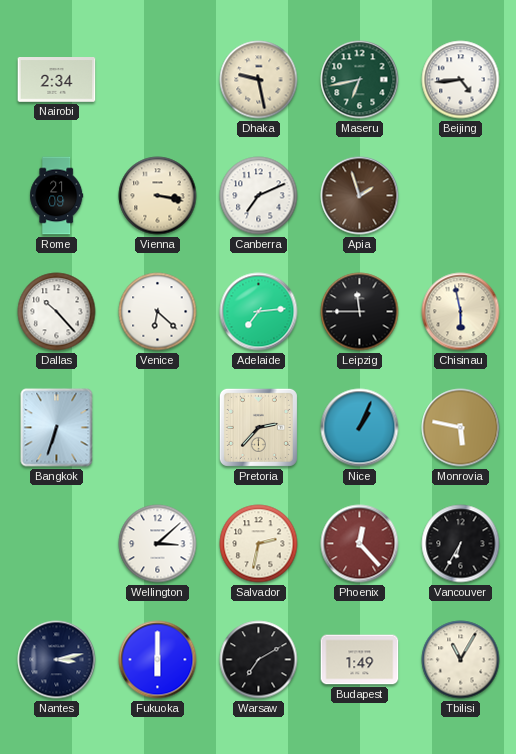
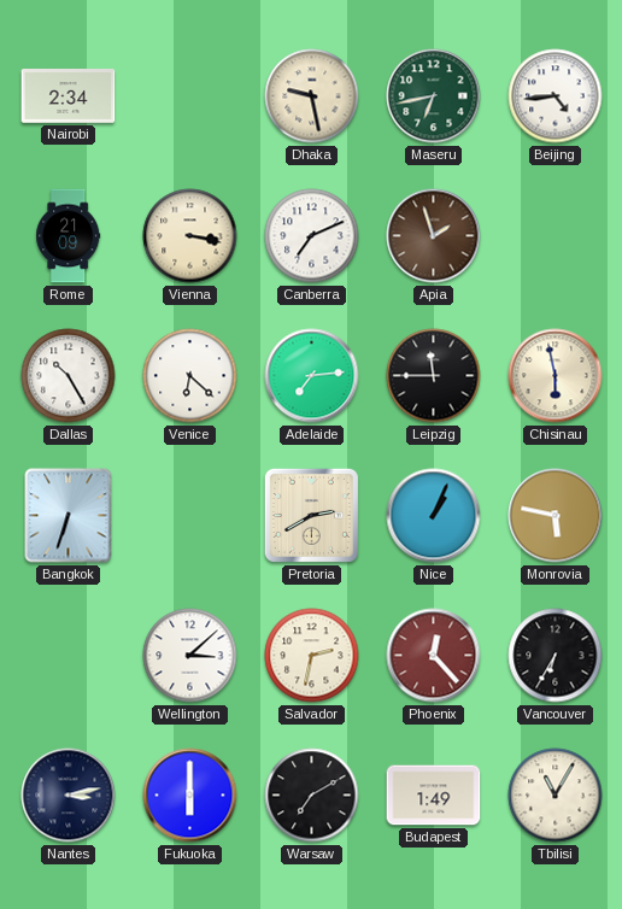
Dallas: 10:23 -> 10:25 (69, 376)
Pretoria: 2:37 -> 2:40 (311, 515)
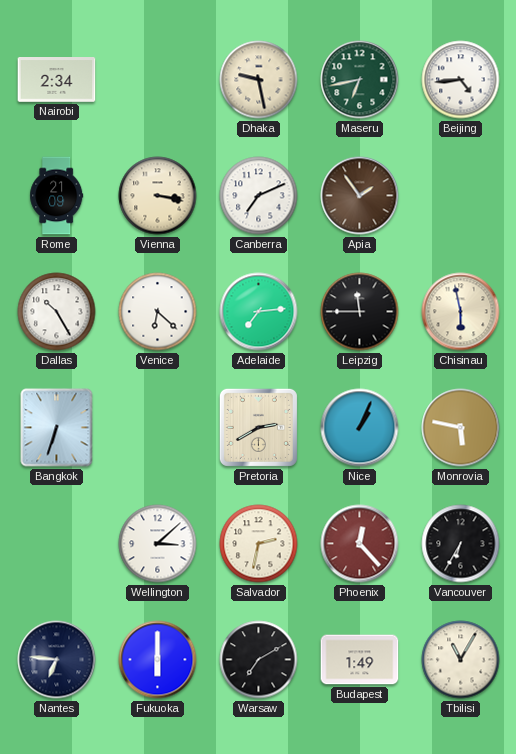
Apia: 1:57 -> 1:54 (360, 196)
Nantes: 3:13 -> 6:46 (57, 660)
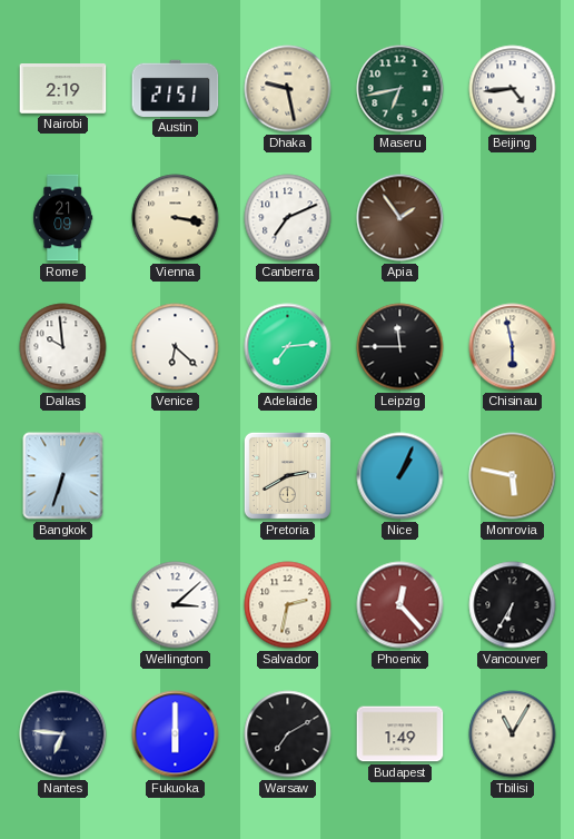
Nairobi: 2:34 -> 2:19 (63, 89)
Austin: none -> 21:51 (176, 88)
Dallas: 10:25 -> 9:59 (63, 347)
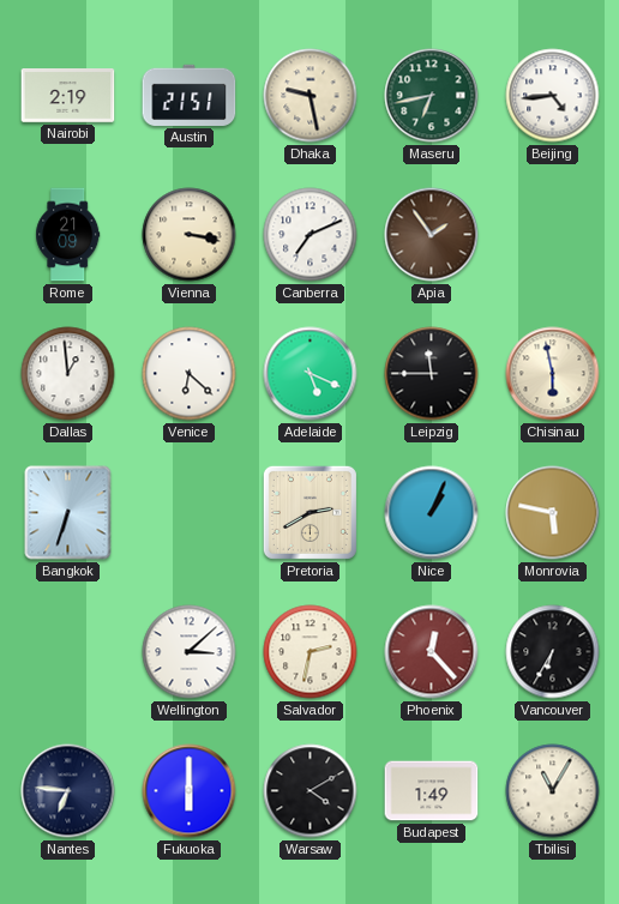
Dallas: 9:59 -> 12:59 (68, 374)
Adelaide: 7:14 -> 5:19 (311, 374)
Warsaw: 7:10 -> 4:10 (311, 791)
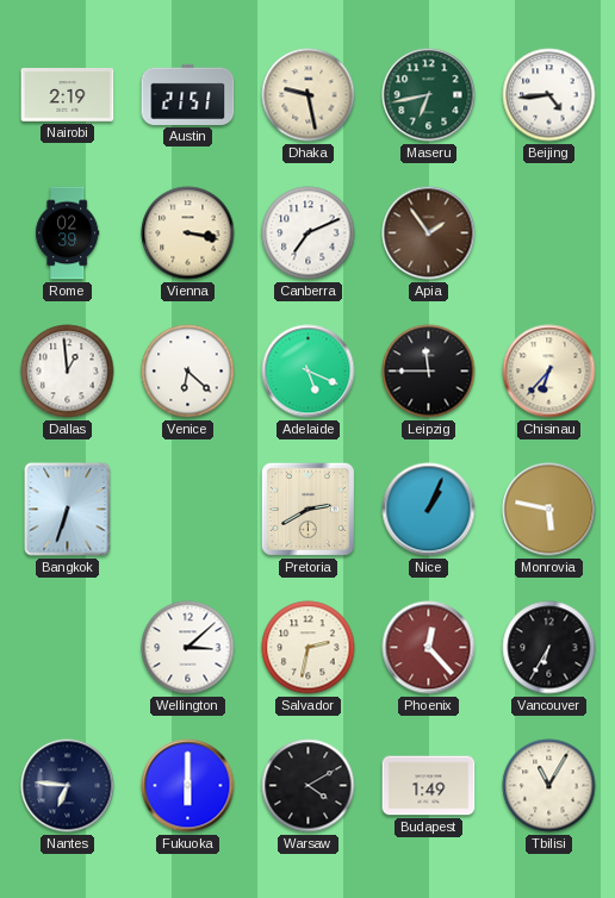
Rome: 21:09 -> 02:39 (68, 233)
Chisinau: 5:58 -> 6:37 (549, 372)
